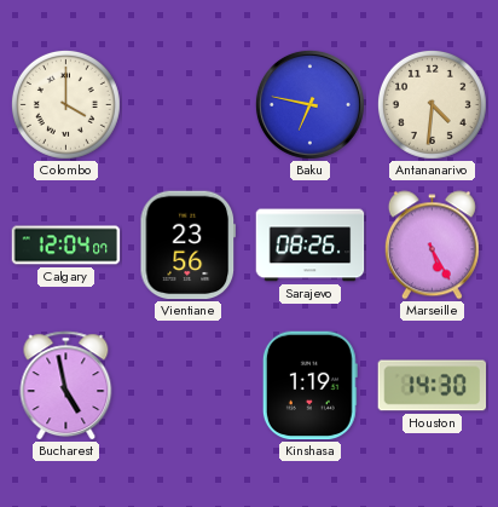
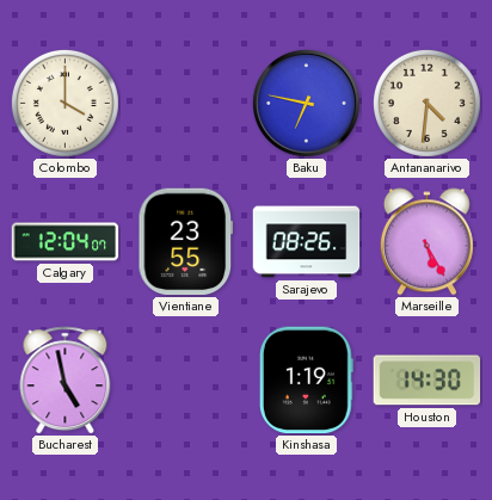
Vientiane: 23:56 -> 23:55 (185, 242)
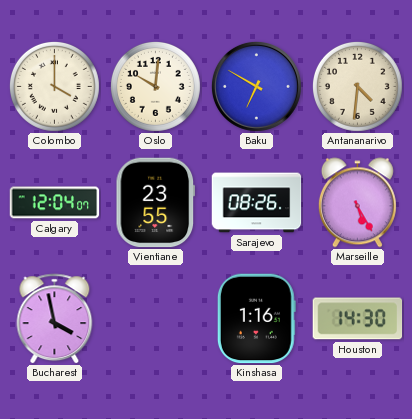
Oslo: none -> 10:01 (155, 86)
Baku: 6:47 -> 6:50 (256, 86)
Bucharest: 4:58 -> 3:58 (55, 319)
Kinshasa: 1:19 -> 1:16 (256, 319)
